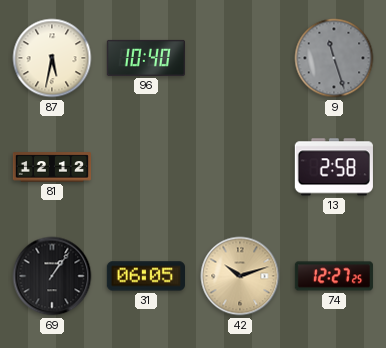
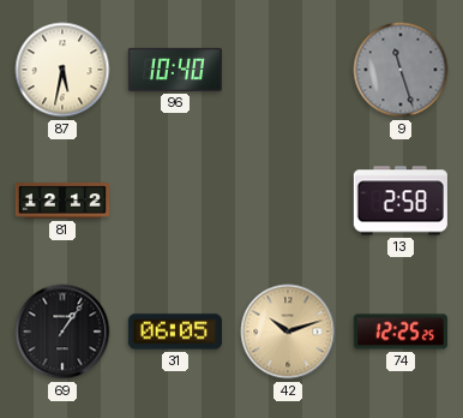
74: 12:27 -> 12:25 (401, 332)
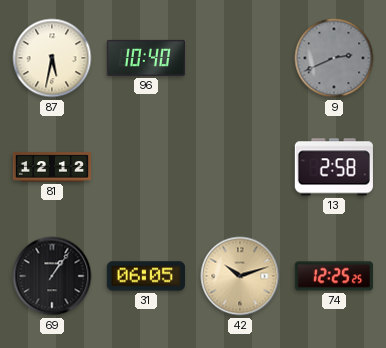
9: 11:27 -> 2:41 (334, 58)
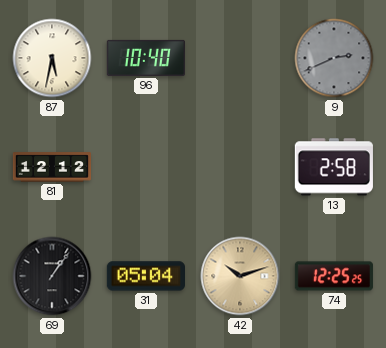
31: 06:05 -> 05:04 (145, 276)
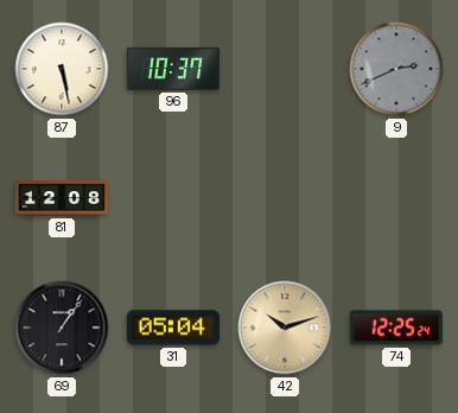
87: 5:32 -> 5:28 (62, 69)
96: 10:40 -> 10:37 (173, 69)
81: 12:12 -> 12:08 (61, 198)
13: 2:58 -> none (334, 167)
74: 12:25:25 -> 12:25:24 (396, 328)
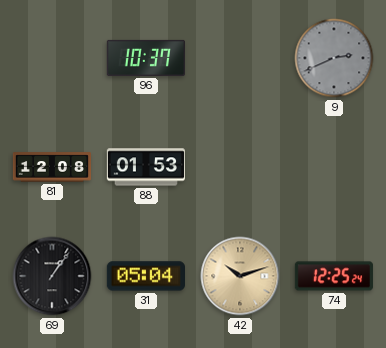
87: 5:28 -> none (62, 69)
88: none -> 01:53 (145, 167)
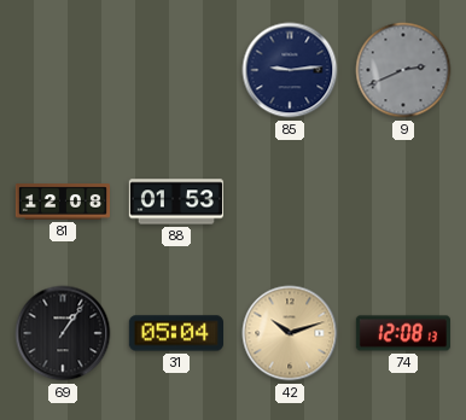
96: 10:37 -> none (146, 58)
85: none -> 9:14 (290, 70)
74: 12:25 -> 12:08 (403, 333)
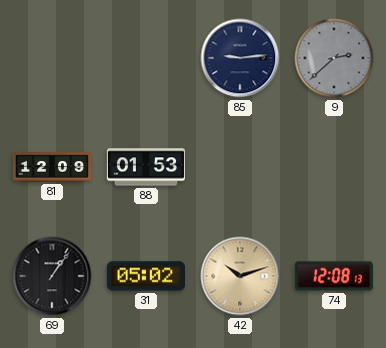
9: 2:41 -> 2:38 (334, 58)
81: 12:08 -> 12:09 (51, 167)
31: 05:04 -> 05:02 (145, 276)
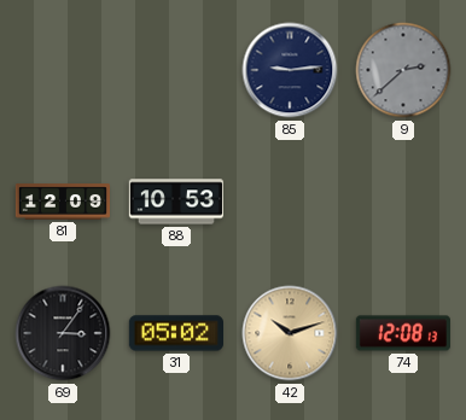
88: 01:53 -> 10:53 (175, 202)
69: 1:06 -> 3:06 (63, 333)
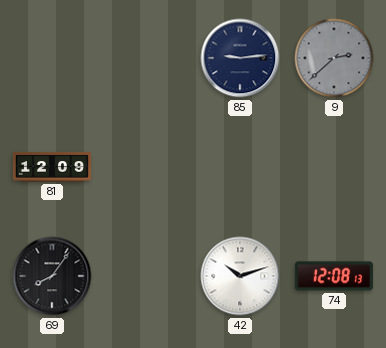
88: 10:53 -> none (175, 202)
69: 3:06 -> 8:06 (52, 276)
31: 05:02 -> none (175, 333)
42 dial: champagne -> white (240, 276)
